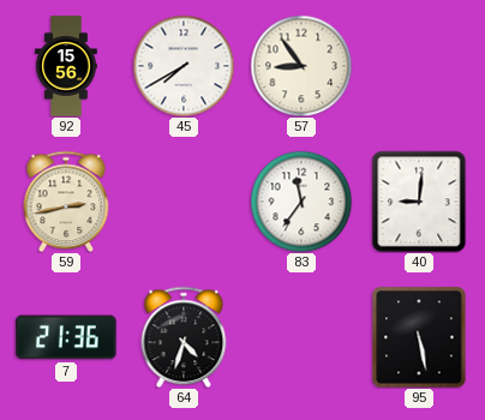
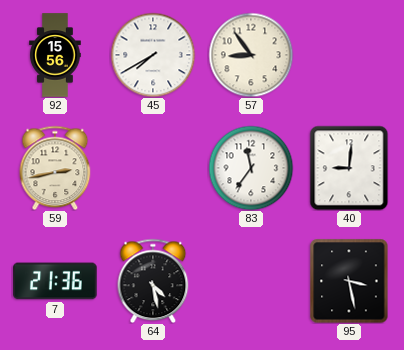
64: 4:33 -> 4:28 (153, 281)
95: 5:28 -> 3:28 (349, 281)
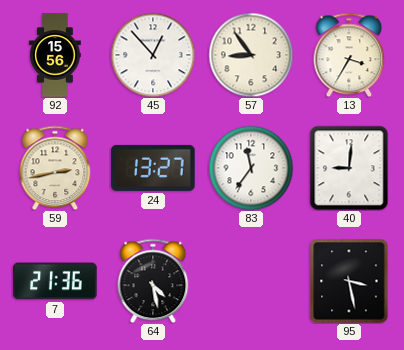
45: 7:40 -> 12:53 (153, 55)
13: none -> 3:35 (349, 55)
24: none -> 13:27 (153, 168)
